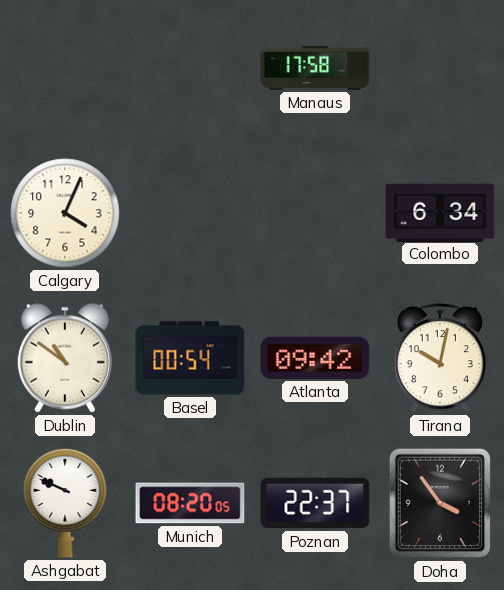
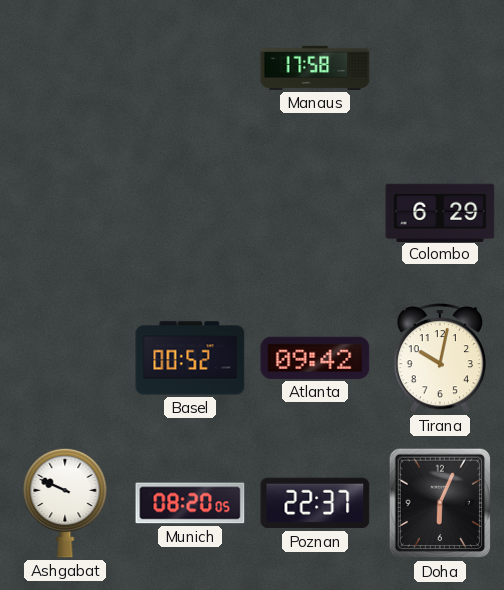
Calgary: 4:04 -> none (65, 213)
Colombo: 6:34 -> 6:29 (440, 212)
Dublin: 10:51 -> none (65, 358)
Basel: 00:54 -> 00:52 (190, 358)
Doha: 3:54 -> 6:04 (440, 503)
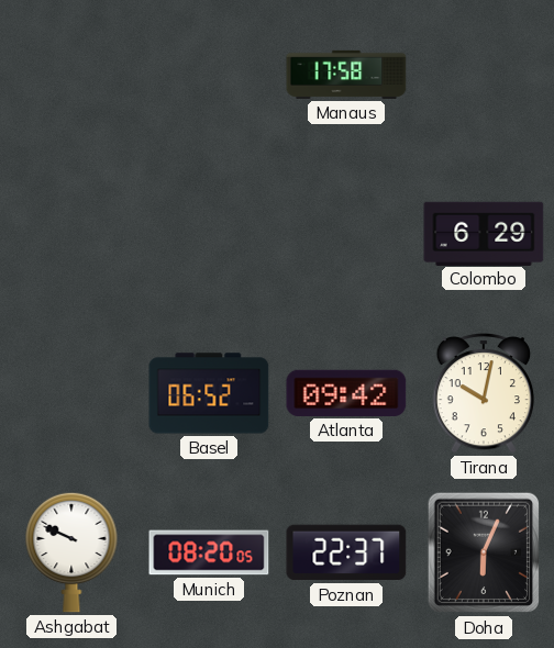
Basel: 00:52 -> 06:52 (209, 393)
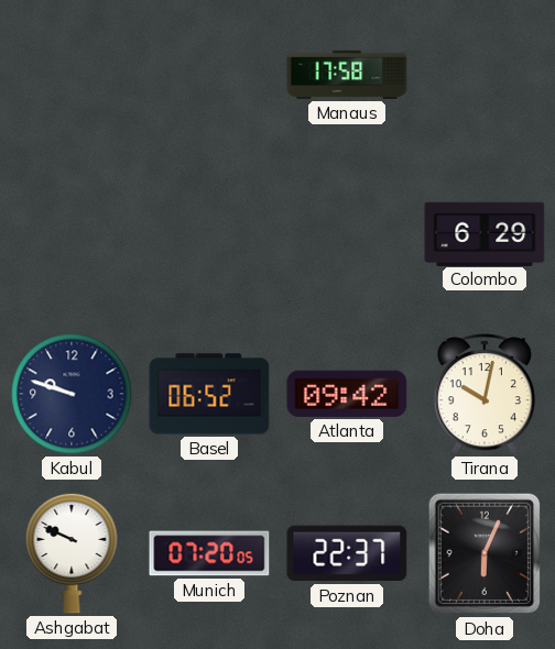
Kabul: none -> 9:48 (72, 394)
Munich: 08:20 -> 07:20 (209, 553)
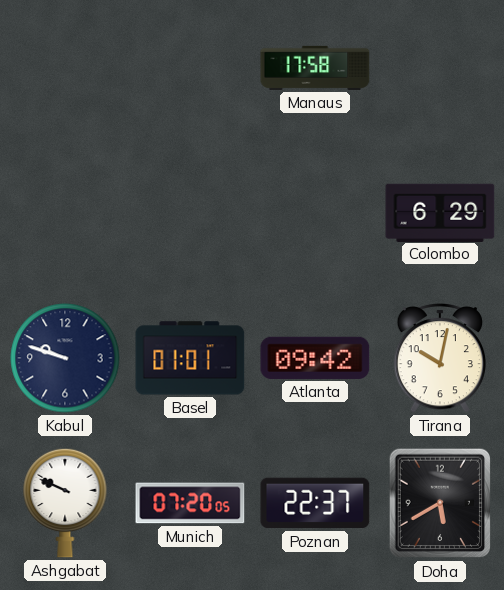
Basel: 06:52 -> 01:01 (190, 358)
Doha: 6:04 -> 5:40 (440, 503)
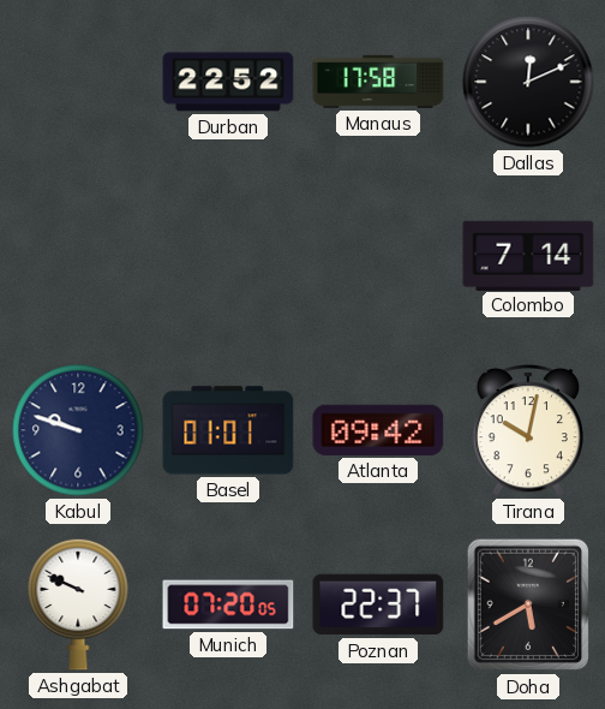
Durban: none -> 22:52 (228, 82)
Dallas: none -> 12:11 (528, 82)
Colombo: 6:29 -> 7:14 (528, 255)
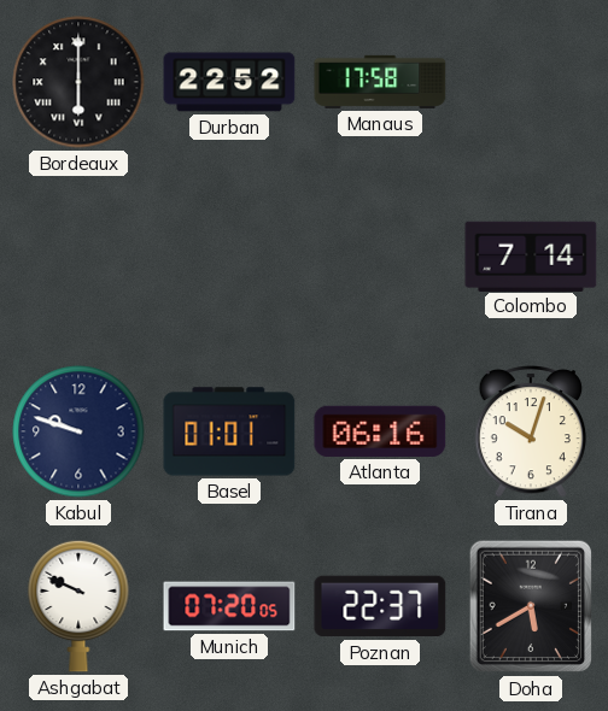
Bordeaux: none -> 6:00 (78, 82)
Dallas: 12:11 -> none (528, 82)
Atlanta: 09:42 -> 06:16 (380, 431)
Tirana: 10:02 -> 10:03 (530, 433)
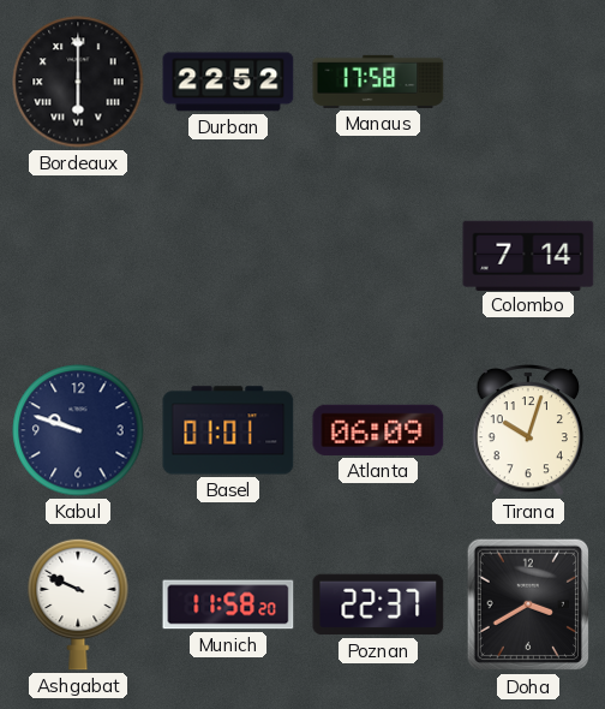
Atlanta: 06:16 -> 06:09 (378, 430)
Munich: 07:20 -> 11:58 (228, 604)
Doha: 5:40 -> 3:40 (528, 604)
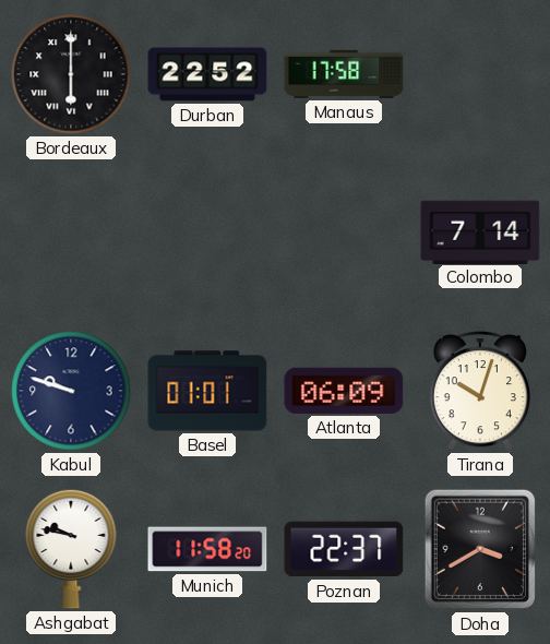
Ashgabat: 9:49 -> 9:47 (71, 549)
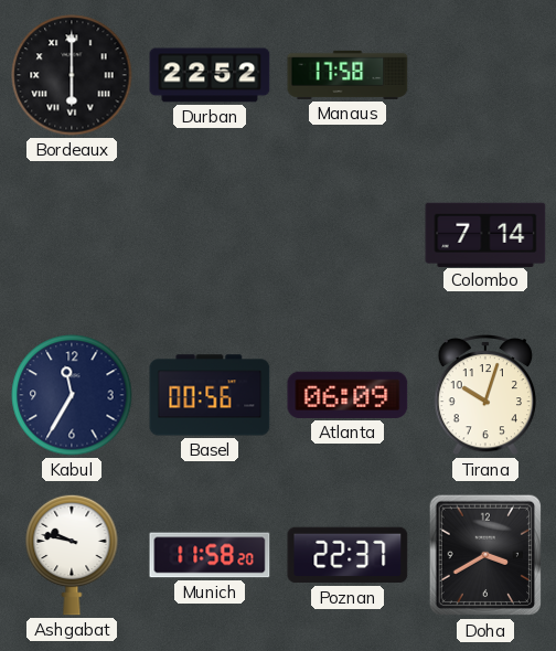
Kabul: 9:48 -> 11:35 (72, 395)
Basel: 01:01 -> 00:56 (210, 395)
